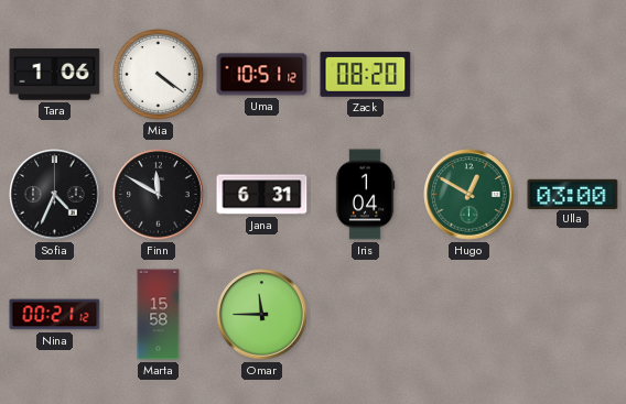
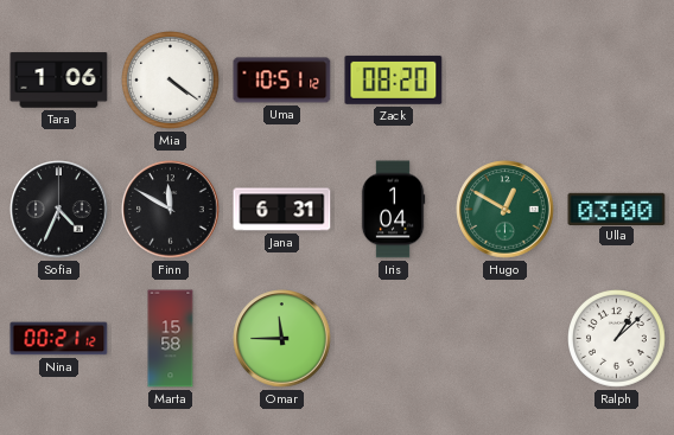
Ralph: none -> 1:08 (617, 339)
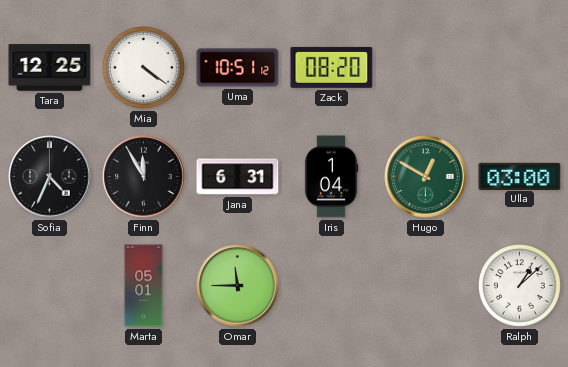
Tara: 1:06 -> 12:25 (50, 68)
Finn: 11:50 -> 11:55 (144, 177)
Nina: 00:21 -> none (59, 339)
Marta: 15:58 -> 05:01 (144, 286)
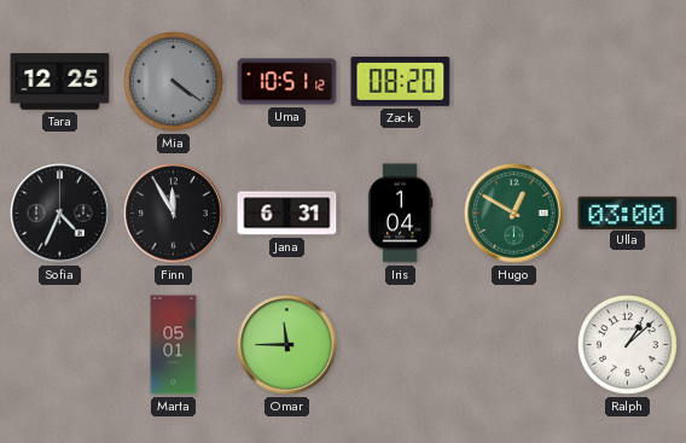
Mia dial: white -> grey (174, 82)
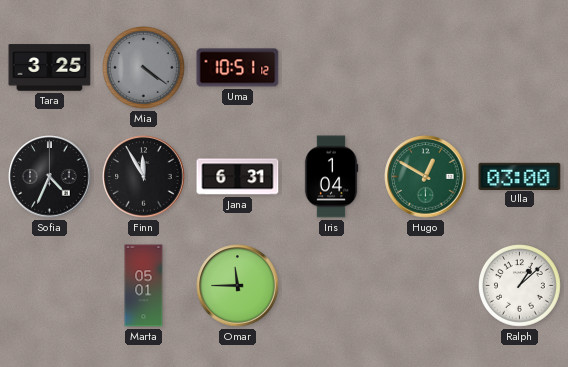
Tara: 12:25 -> 3:25 (50, 68)
Zack: 08:20 -> none (401, 81)
